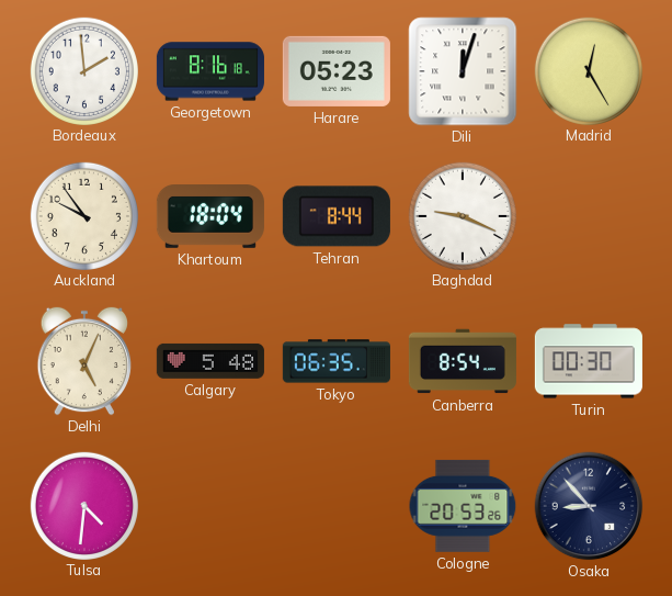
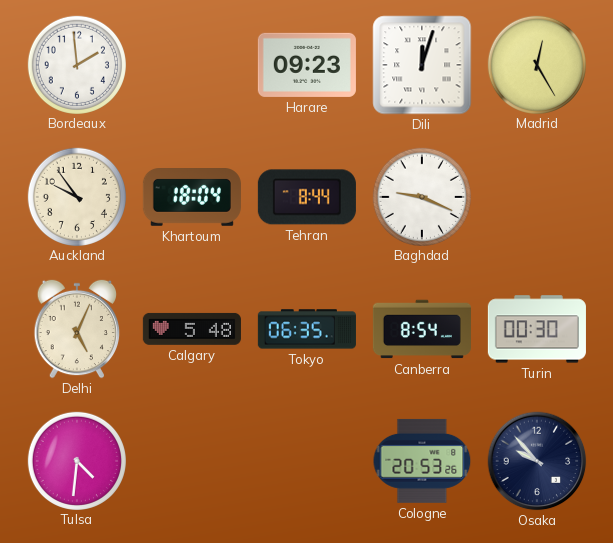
Georgetown: 8:16 -> none (210, 71)
Harare: 05:23 -> 09:23 (307, 65)
Osaka: 8:53 -> 9:53 (537, 461)
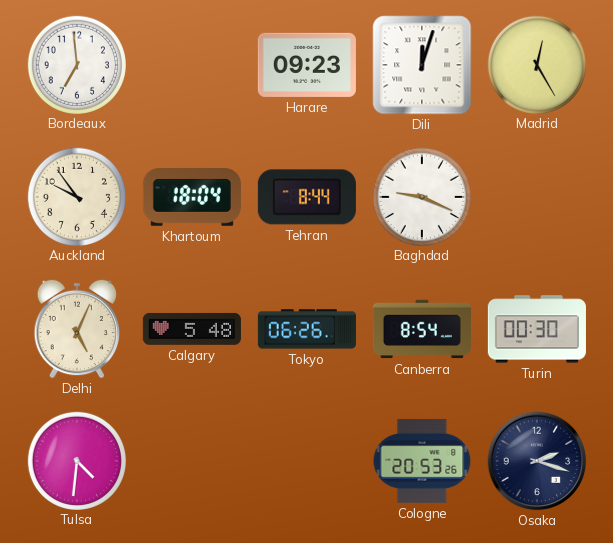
Bordeaux: 1:59 -> 6:59 (76, 64)
Tokyo: 06:35 -> 06:26 (307, 329)
Osaka: 9:53 -> 2:18 (537, 461)
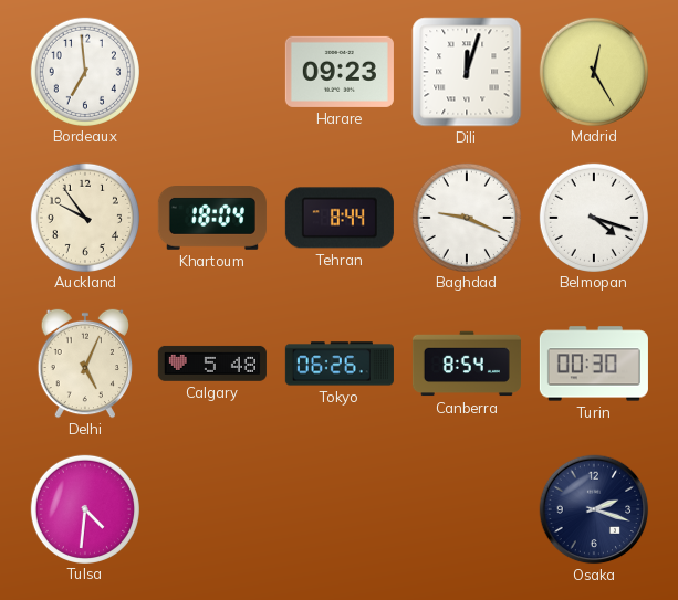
Belmopan: none -> 4:18 (593, 217)
Cologne: 20:53 -> none (422, 461)
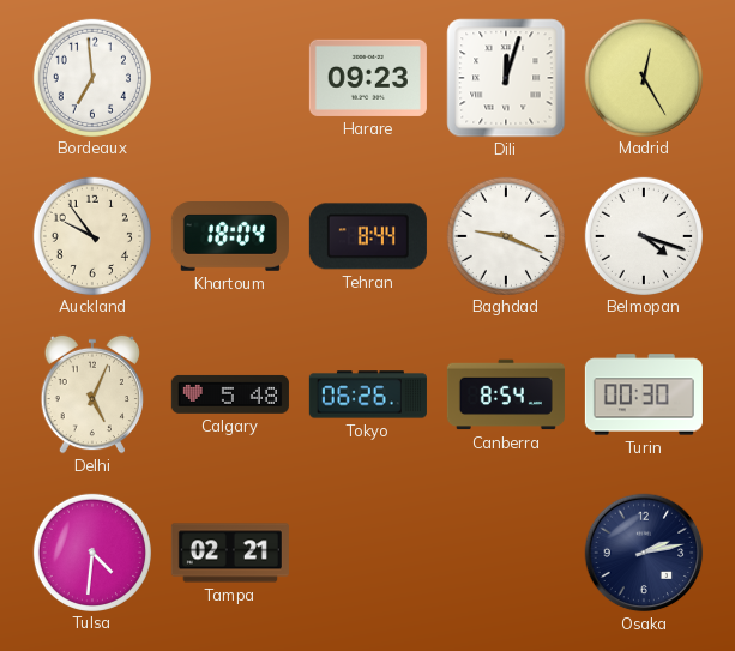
Tampa: none -> 02:21 (230, 553)
Osaka: 2:18 -> 2:13 (644, 553)
